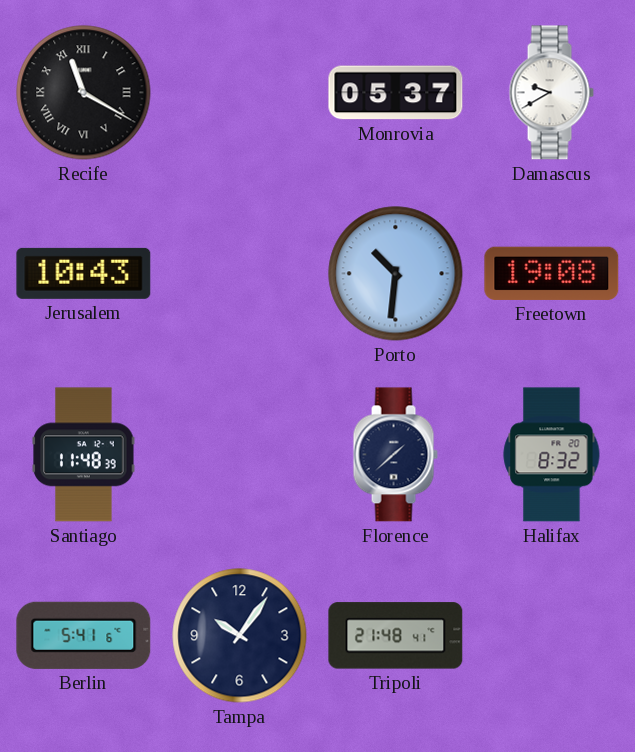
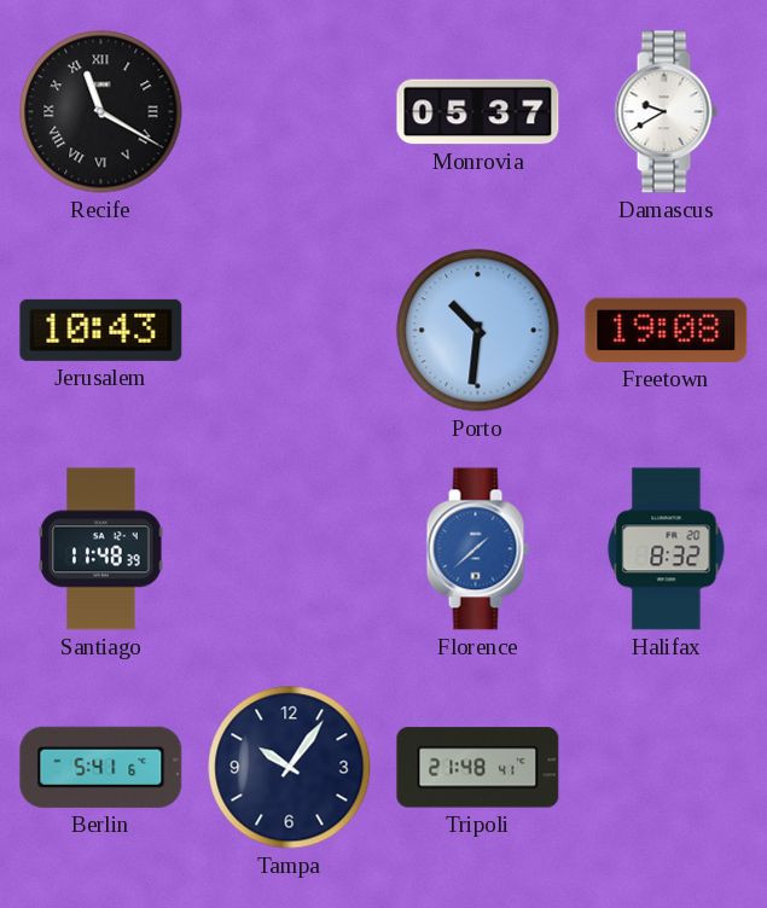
Florence dial: navy -> blue (477, 549)
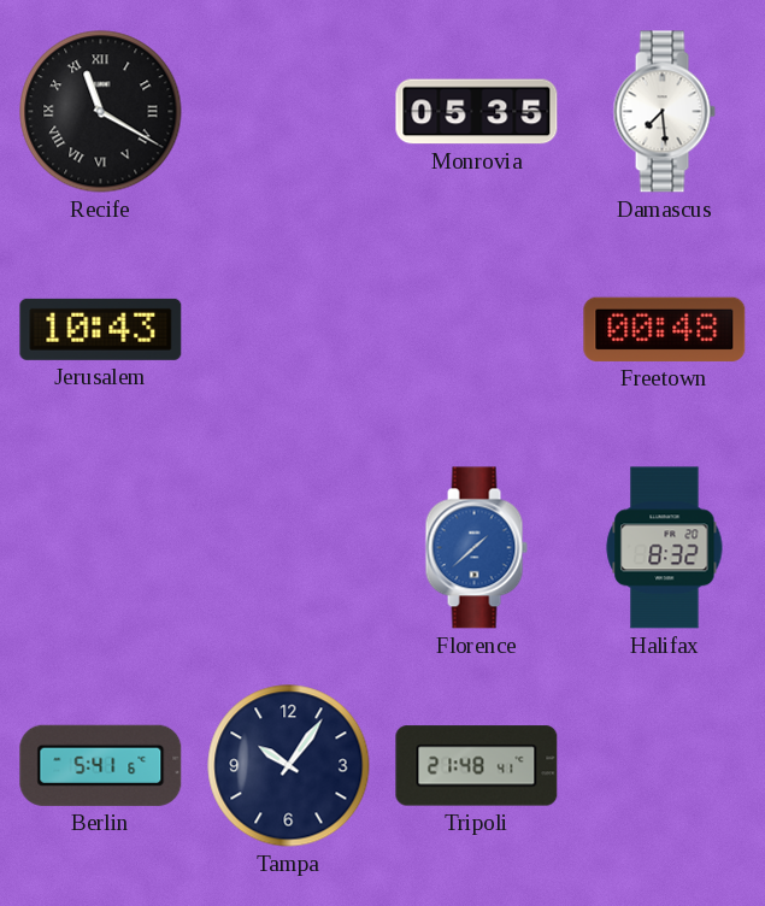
Monrovia: 05:37 -> 05:35 (477, 112)
Damascus: 9:40 -> 7:29 (664, 112)
Porto: 10:31 -> none (478, 331)
Freetown: 19:08 -> 00:48 (665, 329)
Santiago: 11:48 -> none (101, 549)
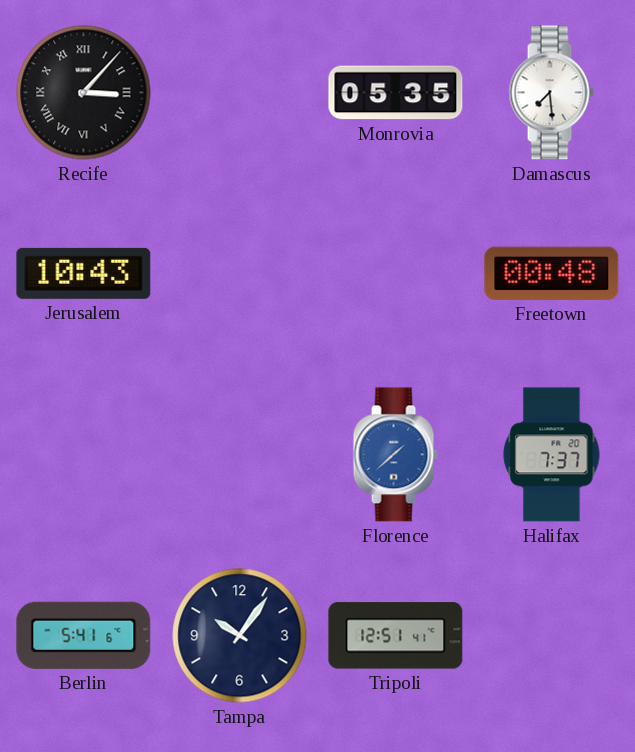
Recife: 11:20 -> 3:07 (84, 93)
Halifax: 8:32 -> 7:37 (552, 455)
Tripoli: 21:48 -> 12:51 (396, 636)
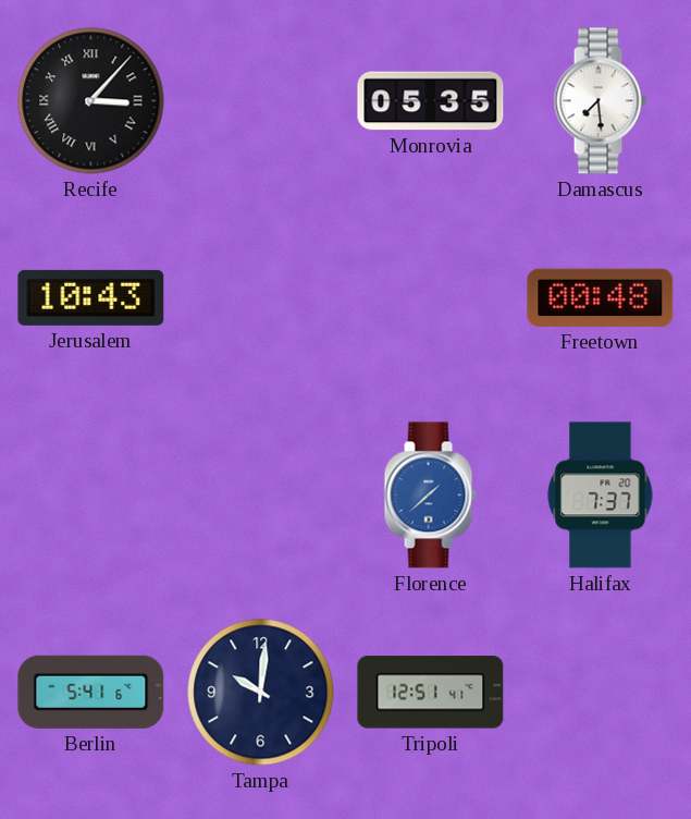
Tampa: 10:06 -> 10:01 (261, 693)
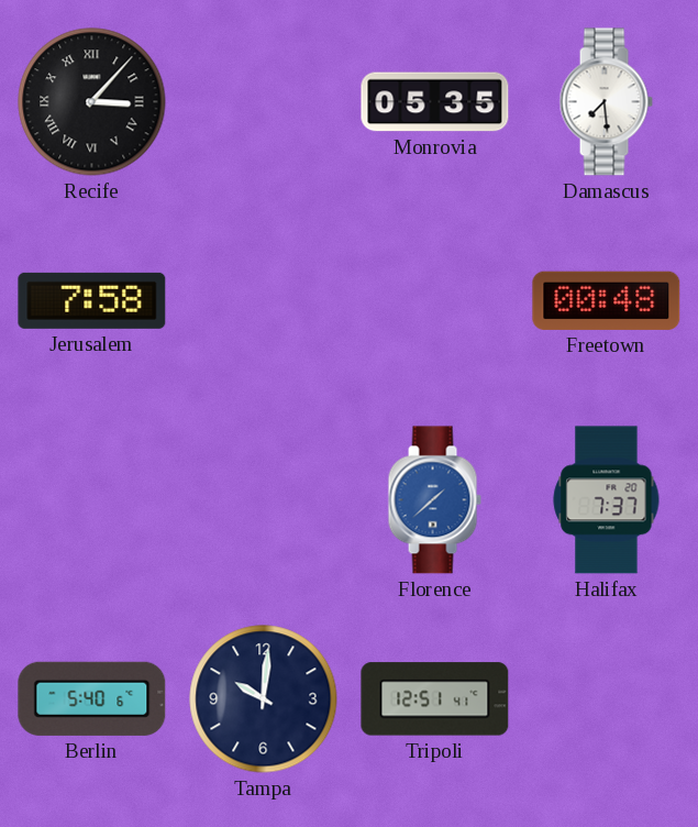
Jerusalem: 10:43 -> 7:58 (92, 300)
Berlin: 5:41 -> 5:40 (92, 698)
